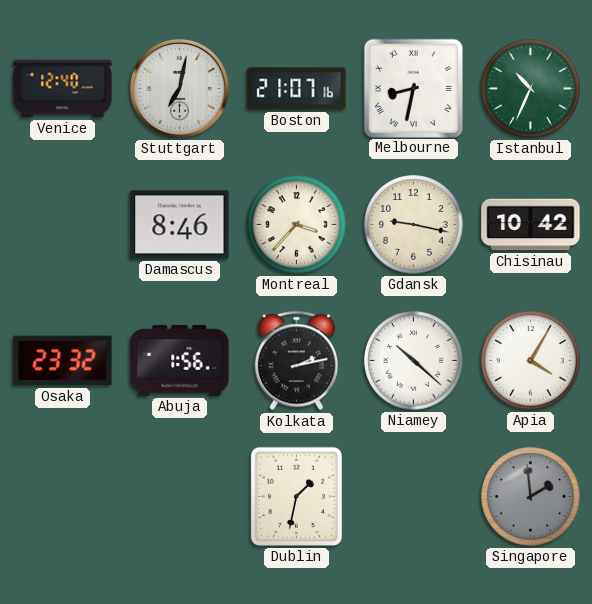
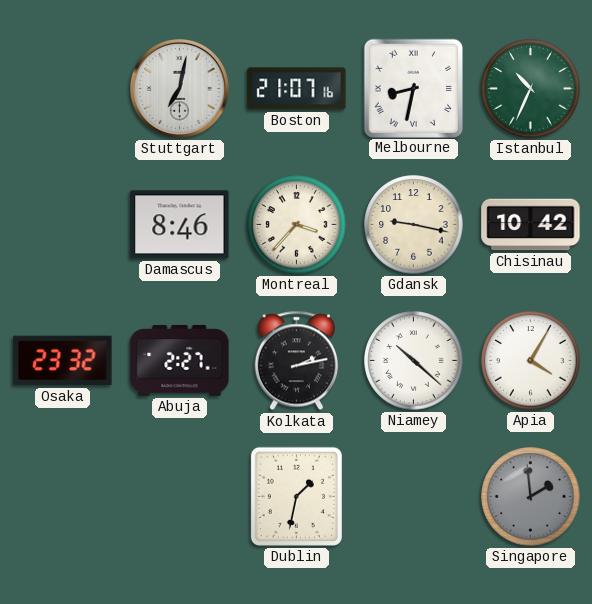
Venice: 12:40 -> none (63, 89)
Abuja: 1:56 -> 2:27 (180, 360)
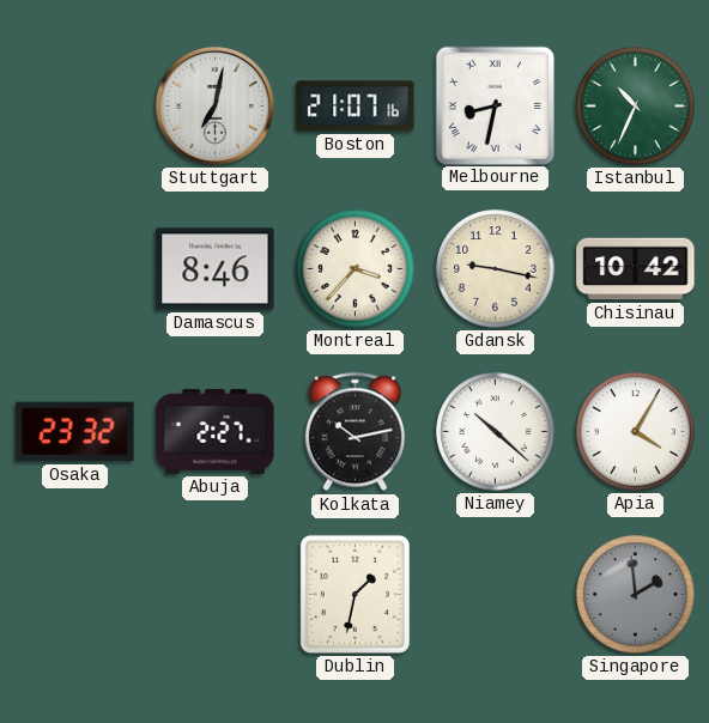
Kolkata: 2:13 -> 10:13 (356, 432)
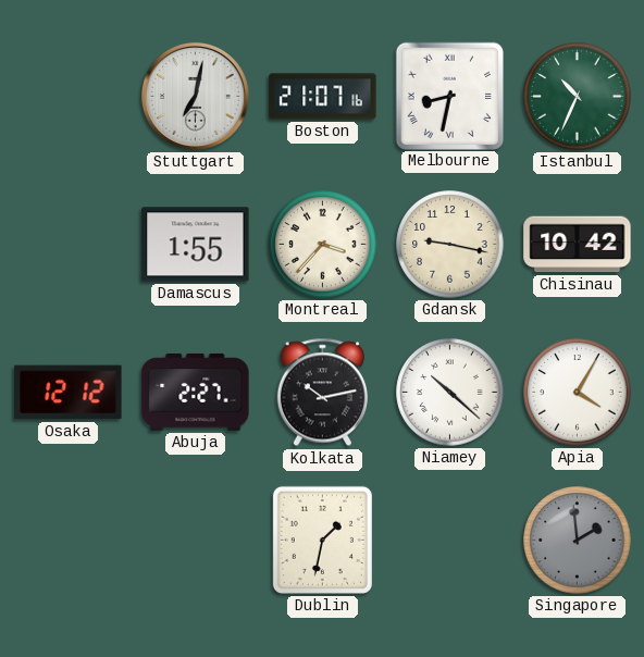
Damascus: 8:46 -> 1:55 (196, 245)
Osaka: 23:32 -> 12:12 (69, 393)
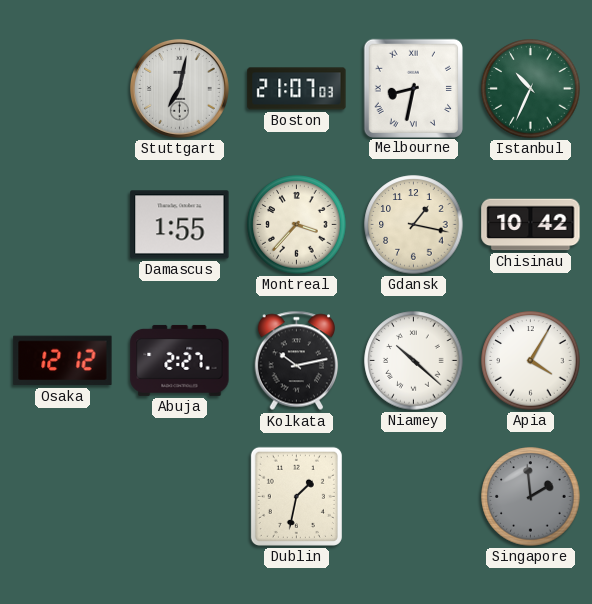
Boston: 21:07:16 -> 21:07:03 (297, 89)
Gdansk: 9:17 -> 1:17 (414, 225)
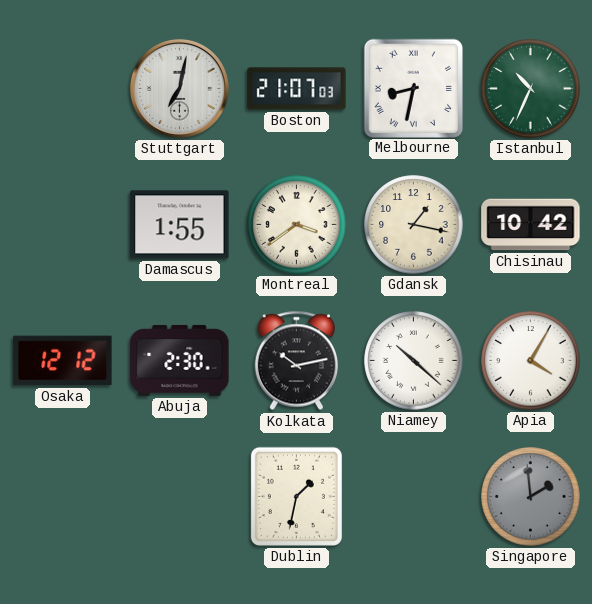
Montreal: 3:37 -> 3:39 (297, 225)
Abuja: 2:27 -> 2:30 (180, 360)
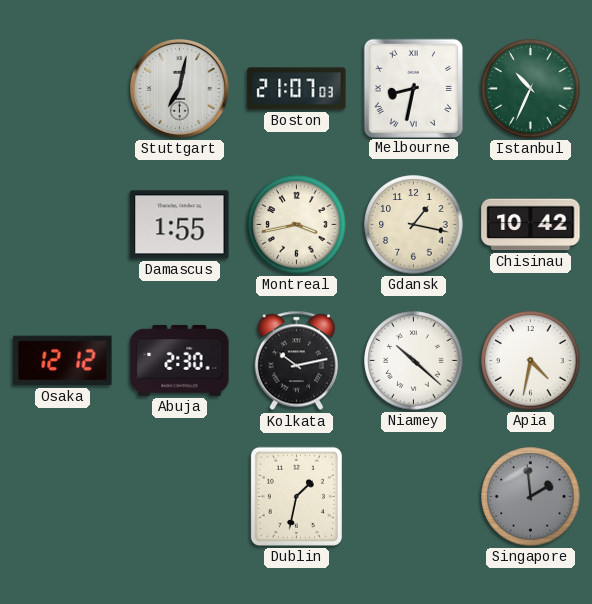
Montreal: 3:39 -> 3:43 (297, 225)
Apia: 4:05 -> 4:32 (531, 361)
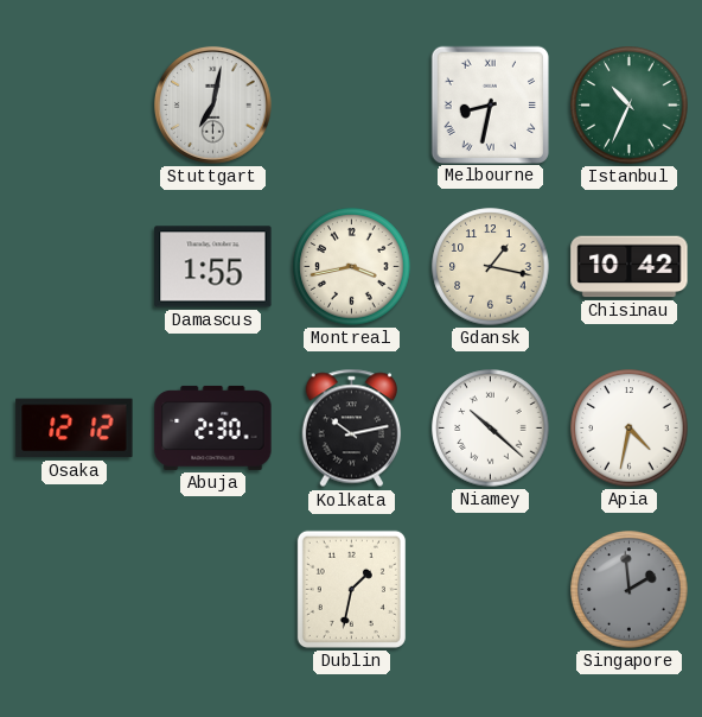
Boston: 21:07 -> none (297, 89)
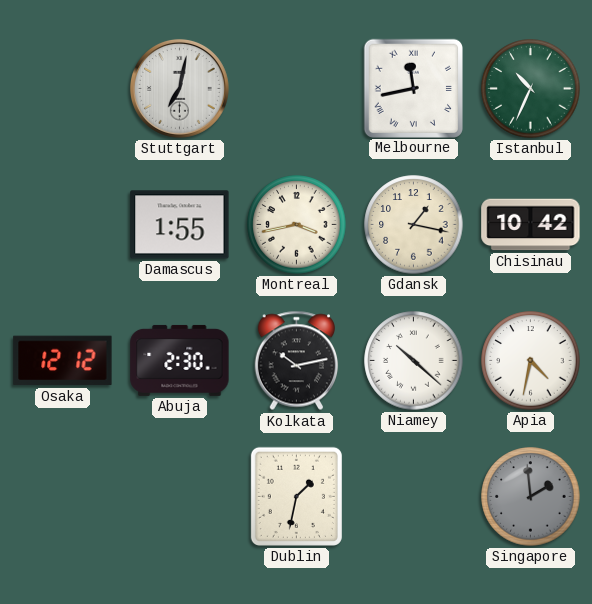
Melbourne: 8:32 -> 11:43 (413, 88)
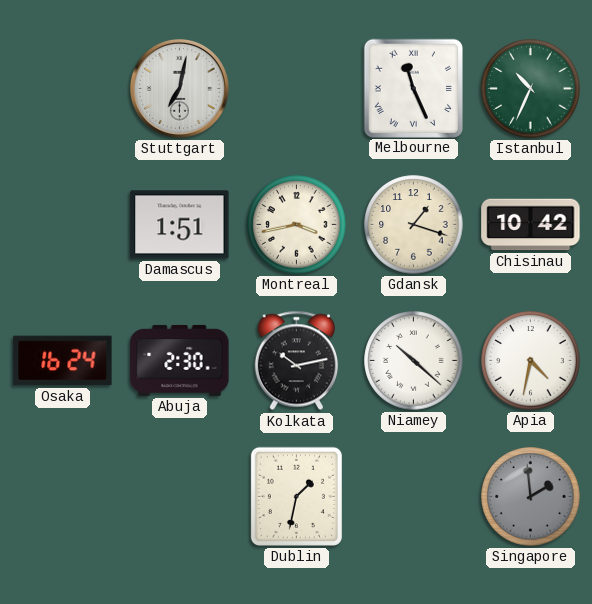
Melbourne: 11:43 -> 11:26 (413, 88)
Damascus: 1:55 -> 1:51 (180, 225)
Gdansk: 1:17 -> 1:18 (414, 225)
Osaka: 12:12 -> 16:24 (63, 361)
